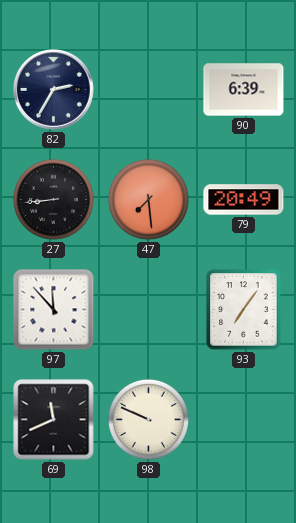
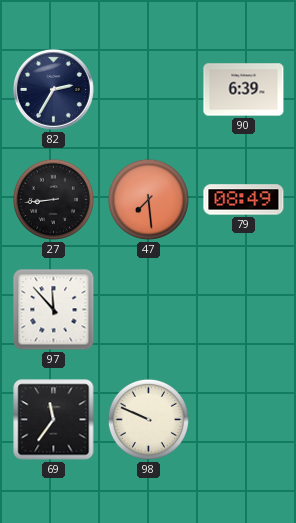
79: 20:49 -> 08:49 (244, 200)
93: 7:06 -> none (244, 310)
69: 11:41 -> 11:36 (54, 420)
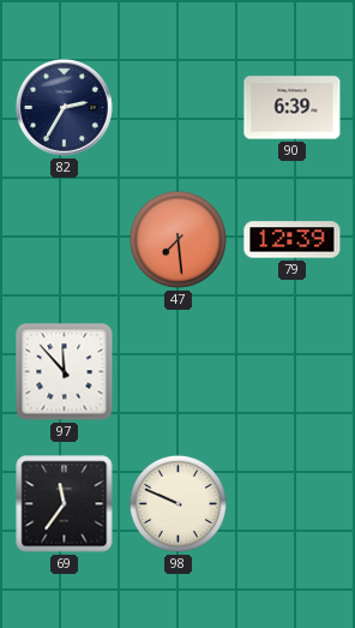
27: 8:44 -> none (53, 199)
79: 08:49 -> 12:39 (293, 240)
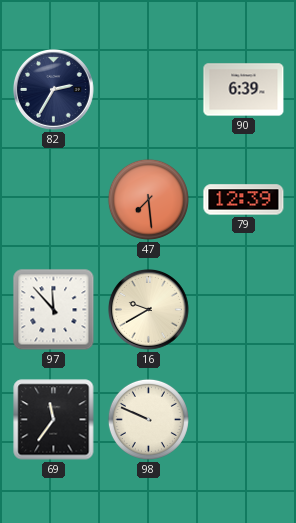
16: none -> 9:40 (149, 310)
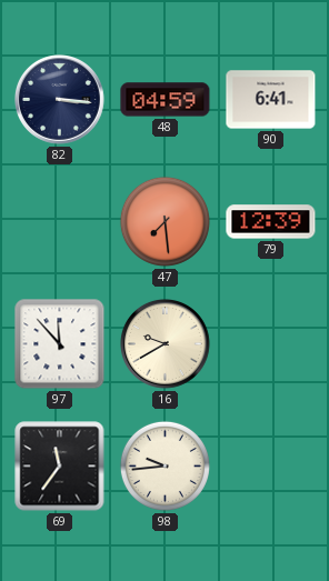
82: 2:35 -> 3:16 (60, 100)
48: none -> 04:59 (166, 100)
90: 6:39 -> 6:41 (271, 100)
98: 9:49 -> 9:44 (164, 465)
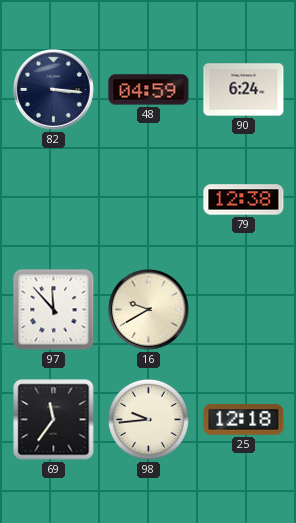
90: 6:41 -> 6:24 (244, 90)
47: 7:29 -> none (164, 221)
79: 12:39 -> 12:38 (244, 200)
25: none -> 12:18 (244, 420)
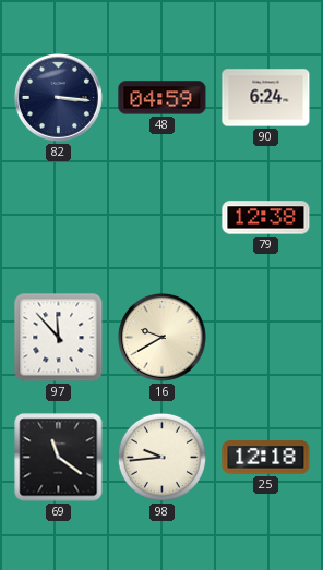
69: 11:36 -> 11:21 (59, 458)
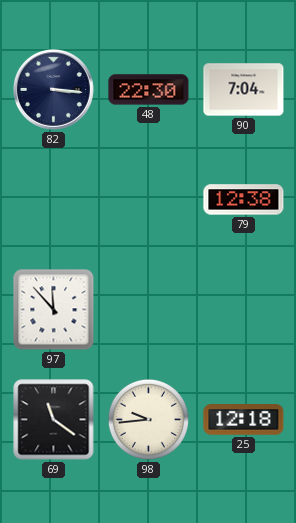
48: 04:59 -> 22:30 (149, 90)
90: 6:24 -> 7:04 (244, 90)
16: 9:40 -> none (163, 338)
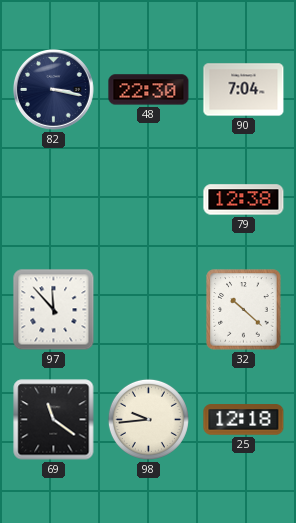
82: 3:16 -> 3:17 (54, 90)
32: none -> 10:22 (244, 310)
